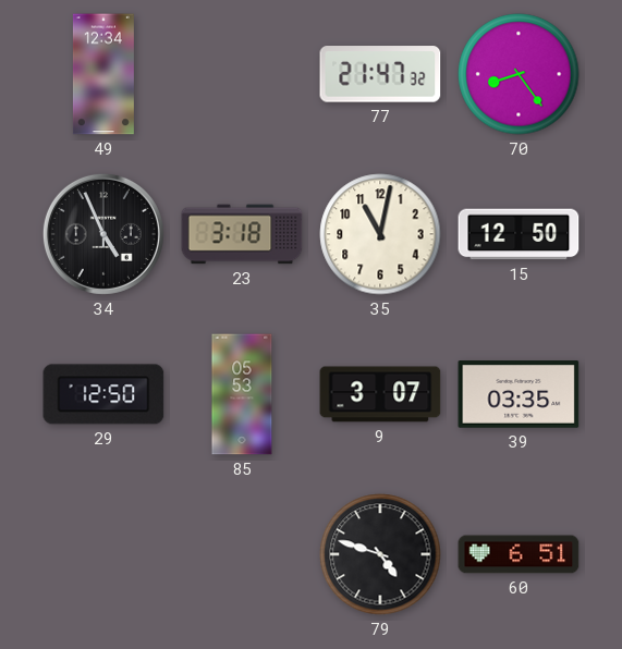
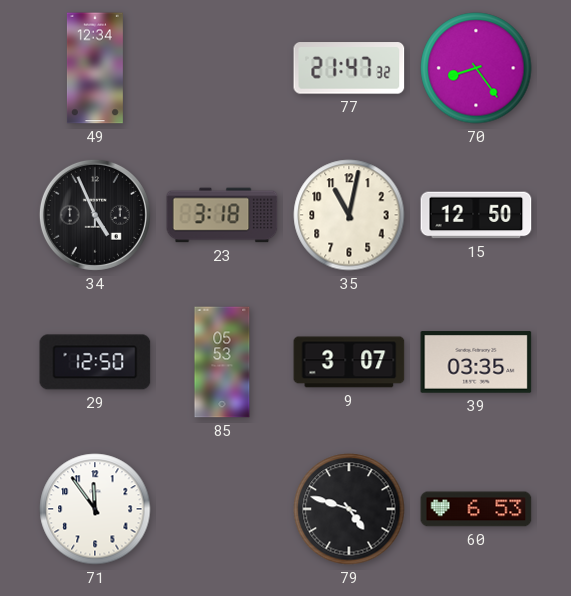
71: none -> 11:54 (95, 509)
60: 6:51 -> 6:53 (476, 509)
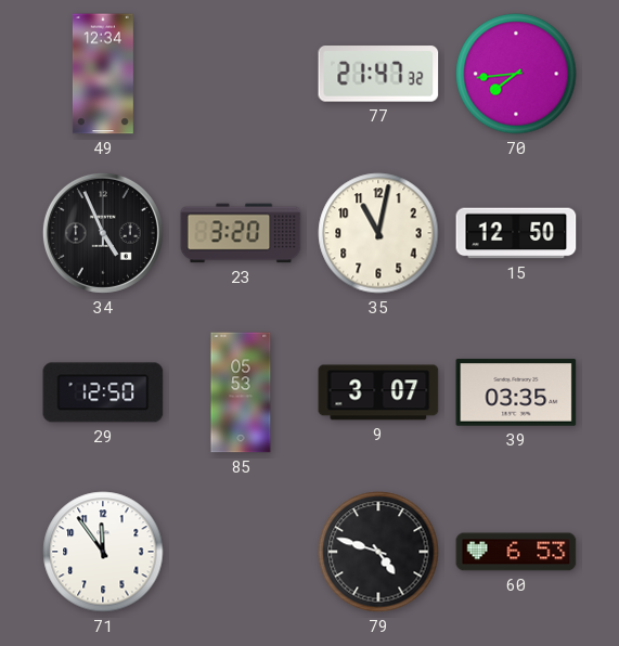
70: 8:24 -> 7:44 (516, 74)
23: 3:18 -> 3:20 (241, 233)
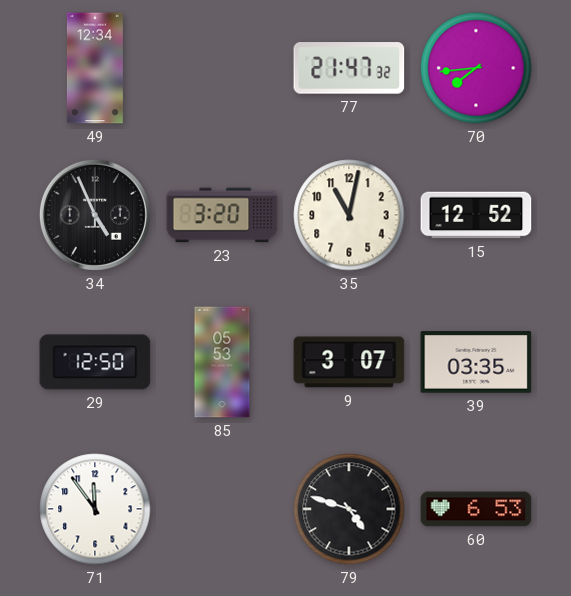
15: 12:50 -> 12:52 (476, 215)
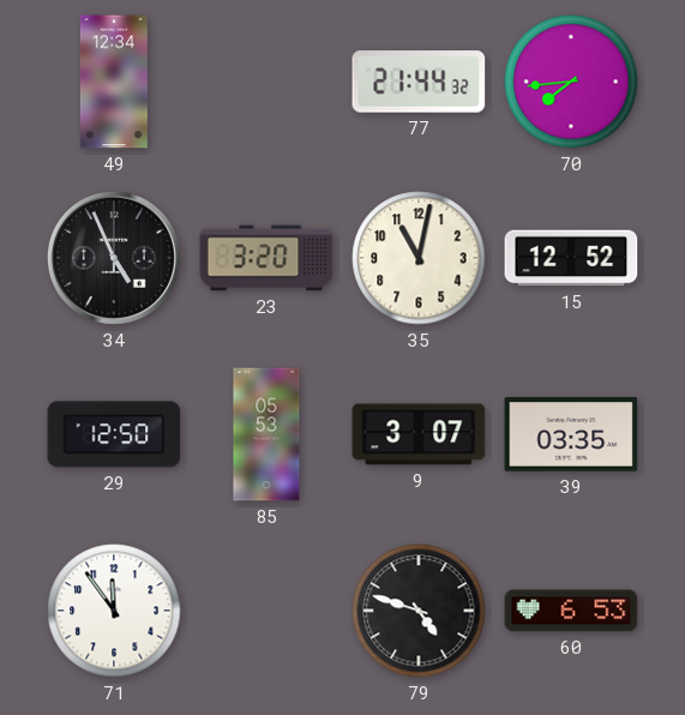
77: 21:47 -> 21:44 (419, 82)
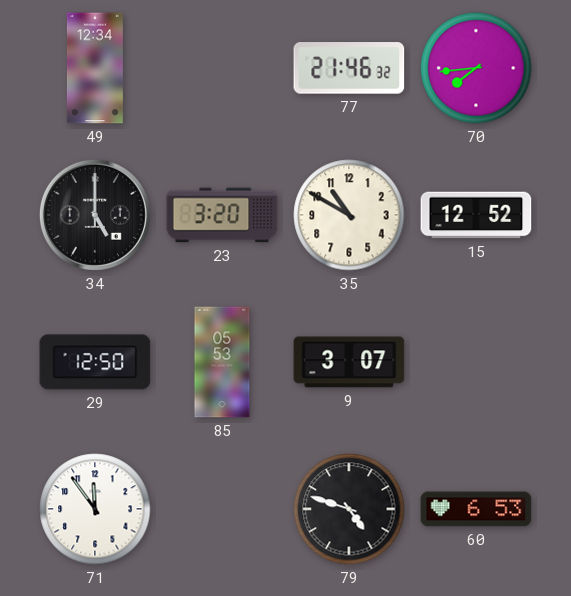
77: 21:44 -> 21:46 (349, 68)
34: 4:56 -> 5:00 (95, 215)
35: 11:02 -> 10:50 (349, 215)
39: 03:35 -> none (571, 434)
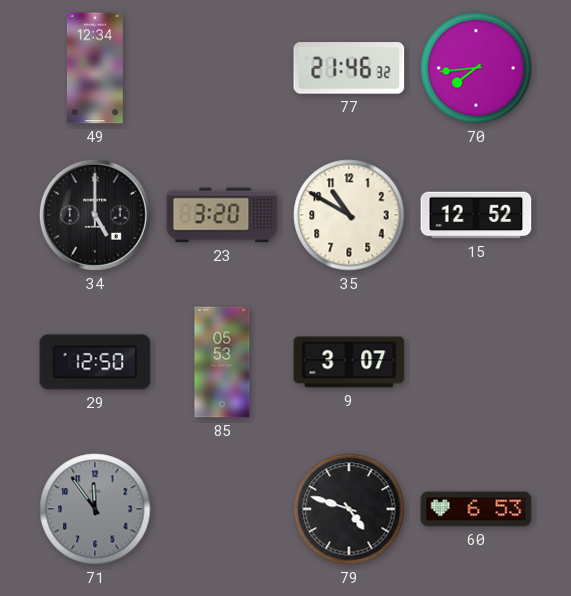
71 dial: white -> grey (95, 509)
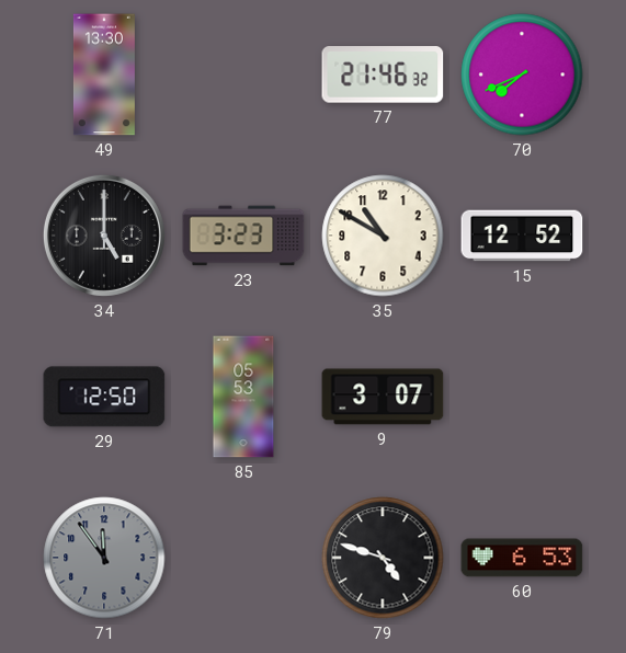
49: 12:34 -> 13:30 (104, 75)
70: 7:44 -> 7:41 (522, 75)
23: 3:20 -> 3:23 (243, 236)
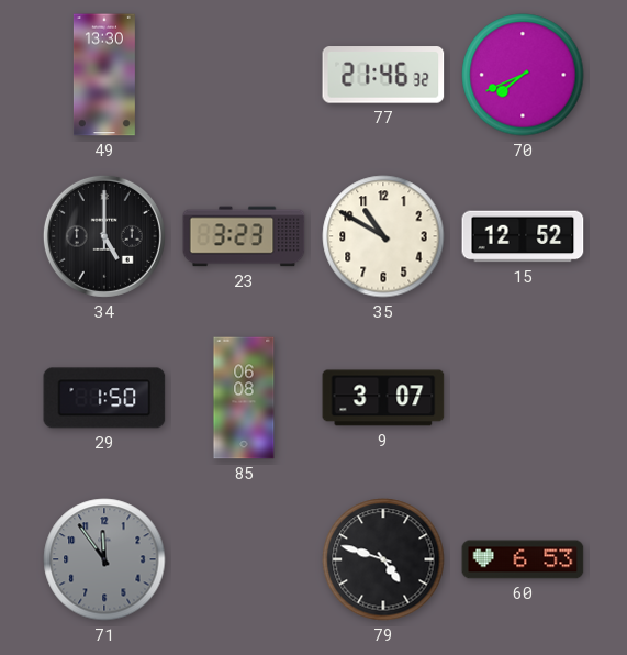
29: 12:50 -> 1:50 (104, 398)
85: 05:53 -> 06:08 (244, 398)
